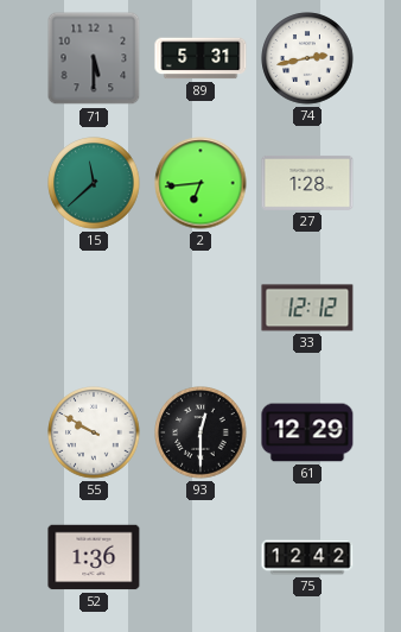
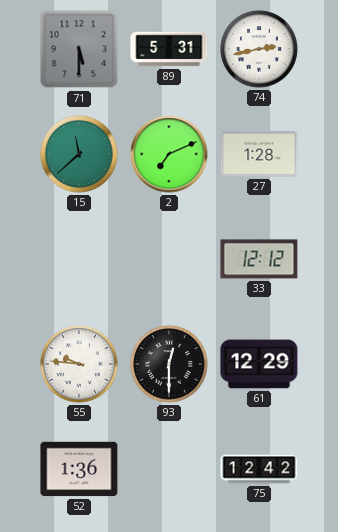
2: 6:44 -> 7:11 (169, 154)
55: 9:50 -> 9:46 (79, 364)
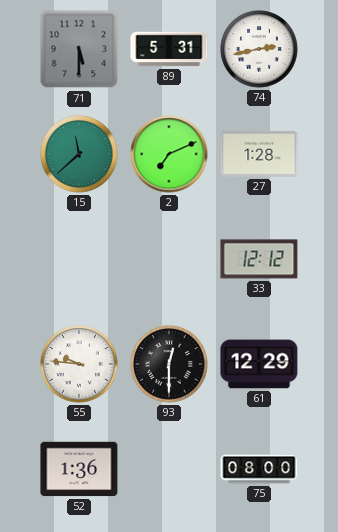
75: 12:42 -> 08:00 (259, 469)
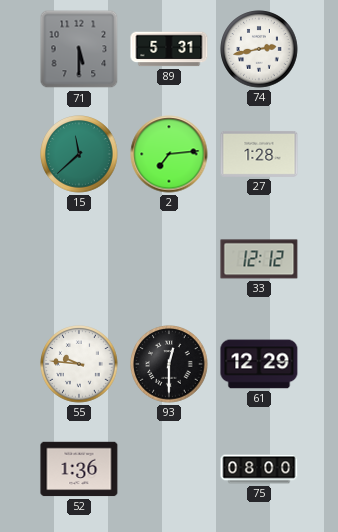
2: 7:11 -> 7:14 (169, 154)
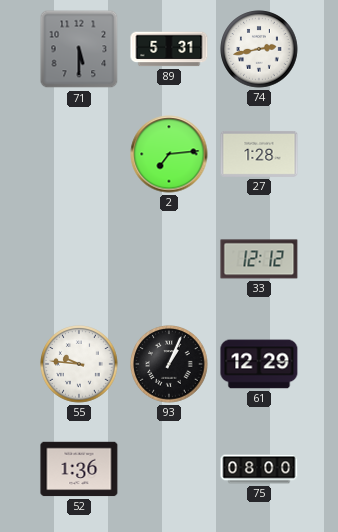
15: 11:38 -> none (79, 154)
93: 12:30 -> 1:04 (169, 364)
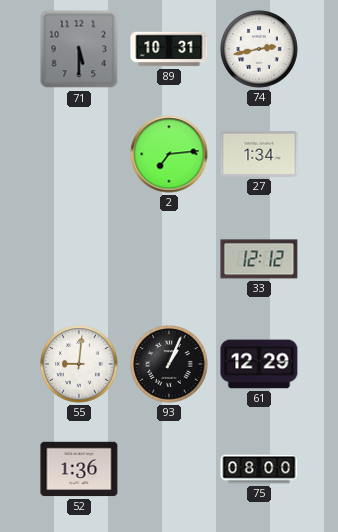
89: 5:31 -> 10:31 (169, 49)
27: 1:28 -> 1:34 (259, 154)
55: 9:46 -> 9:01 (79, 364)
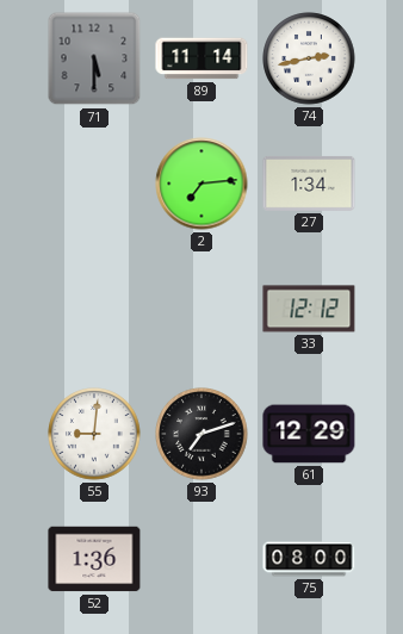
89: 10:31 -> 11:14 (201, 58)
93: 1:04 -> 7:12 (201, 434)
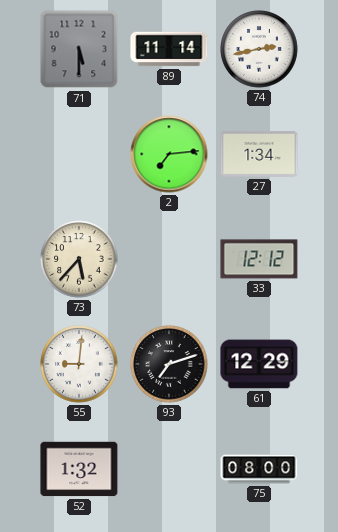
73: none -> 5:37 (79, 259)
52: 1:36 -> 1:32 (79, 469)
